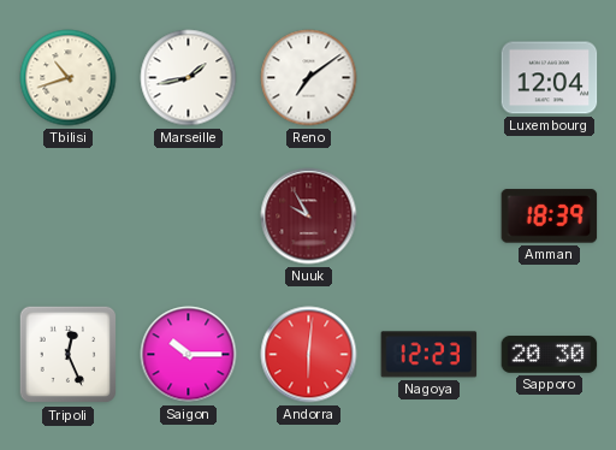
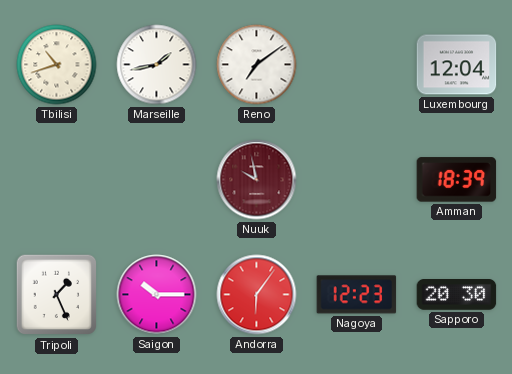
Nuuk: 9:55 -> 9:58 (257, 180)
Tripoli: 12:26 -> 1:26 (57, 295)
Andorra: 6:01 -> 6:06 (257, 295)
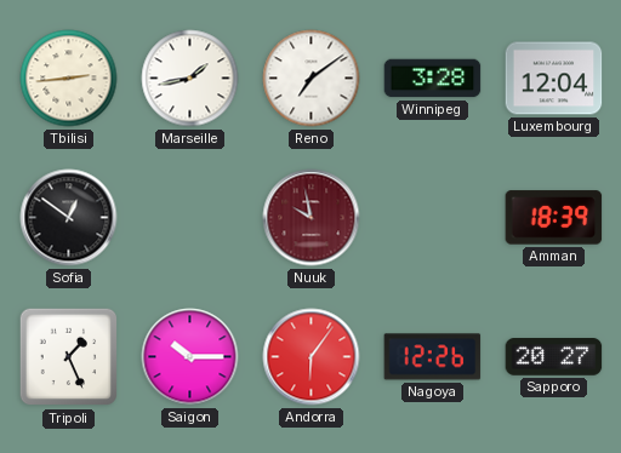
Tbilisi: 10:42 -> 2:44 (69, 79)
Winnipeg: none -> 3:28 (433, 79)
Sofia: none -> 12:51 (69, 218)
Nagoya: 12:23 -> 12:26 (433, 357)
Sapporo: 20:30 -> 20:27 (554, 357)
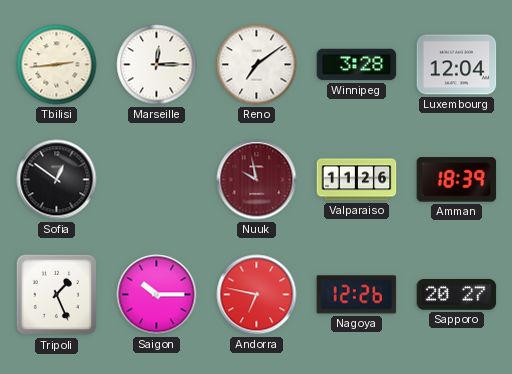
Marseille: 1:43 -> 12:15 (157, 65)
Valparaiso: none -> 11:26 (357, 180)
Andorra: 6:06 -> 6:47 (257, 295)
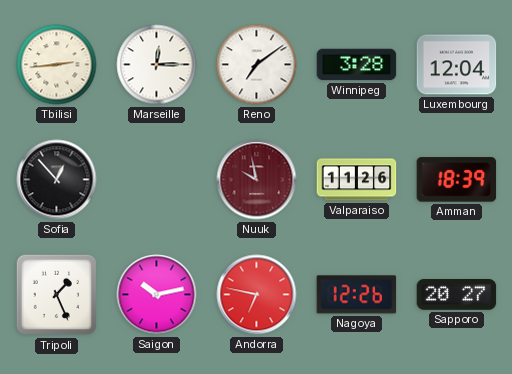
Sofia: 12:51 -> 12:53 (57, 180)
Saigon: 10:15 -> 10:13 (157, 295)
